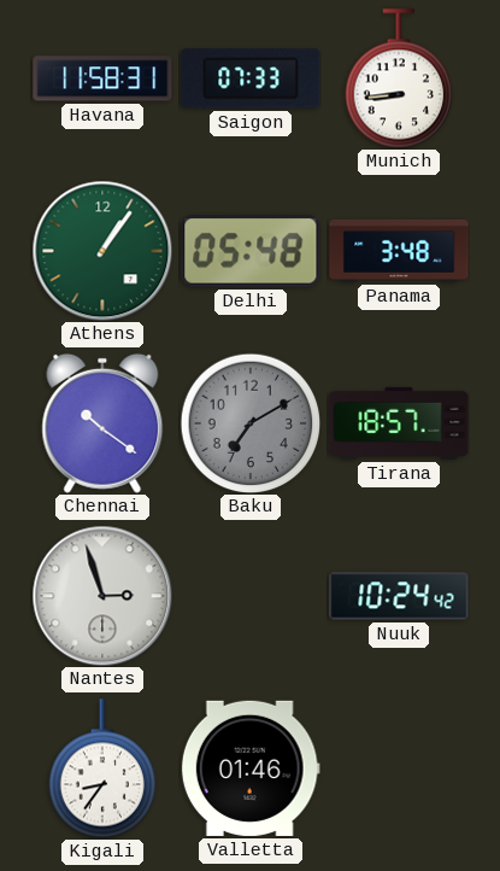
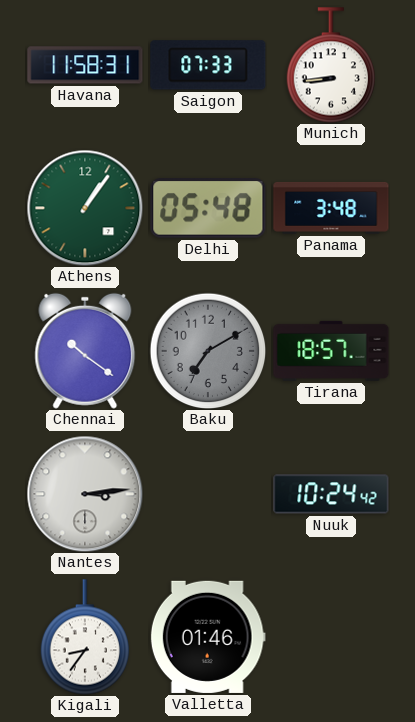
Nantes: 2:57 -> 3:14 (85, 494)
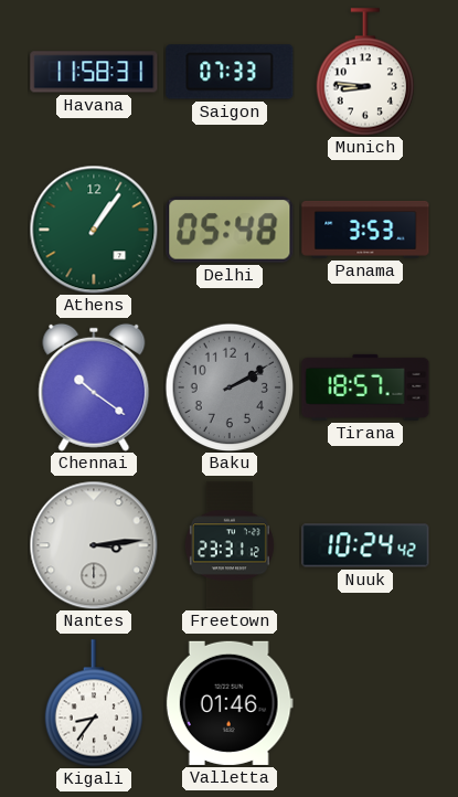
Munich: 8:44 -> 8:46 (365, 72)
Panama: 3:48 -> 3:53 (365, 230)
Baku: 7:10 -> 2:10 (230, 387)
Freetown: none -> 23:31 (230, 545)
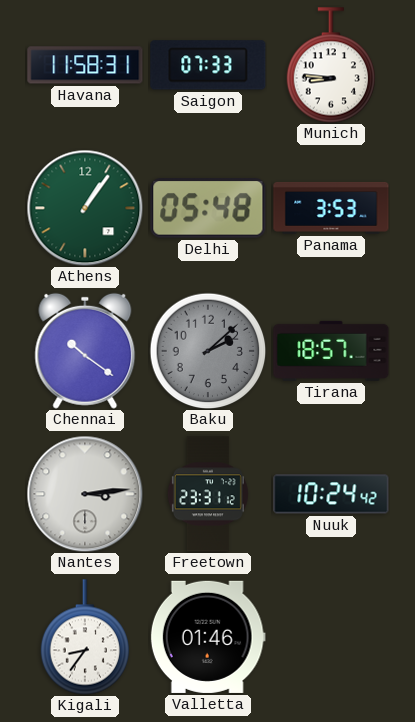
Baku: 2:10 -> 2:08 (208, 351)
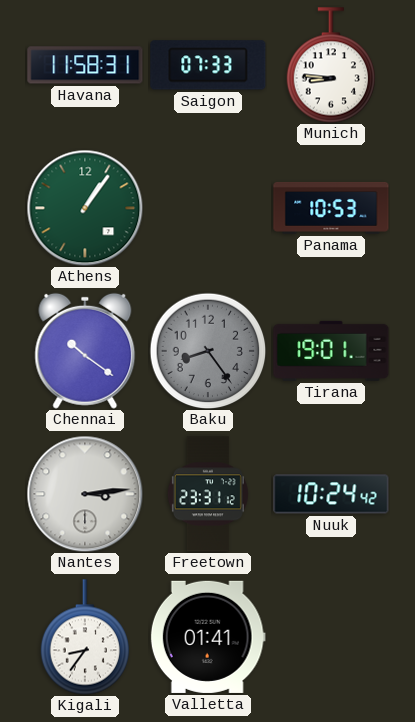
Delhi: 05:48 -> none (208, 208)
Panama: 3:53 -> 10:53 (331, 208)
Baku: 2:08 -> 8:24 (208, 351)
Tirana: 18:57 -> 19:01 (331, 351)
Valletta: 01:46 -> 01:41 (208, 637)
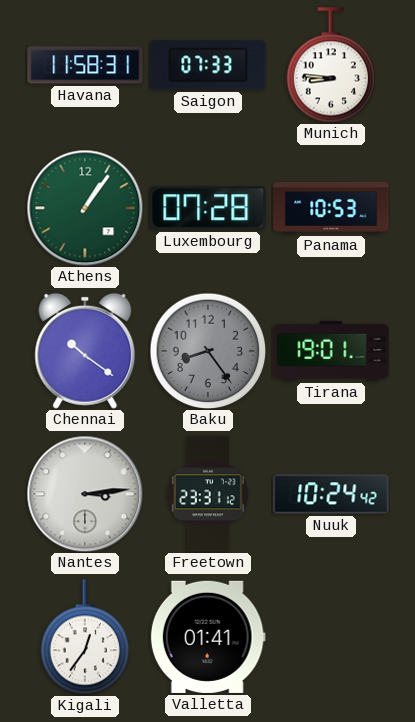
Luxembourg: none -> 07:28 (208, 208)
Kigali: 8:36 -> 12:36 (85, 637)
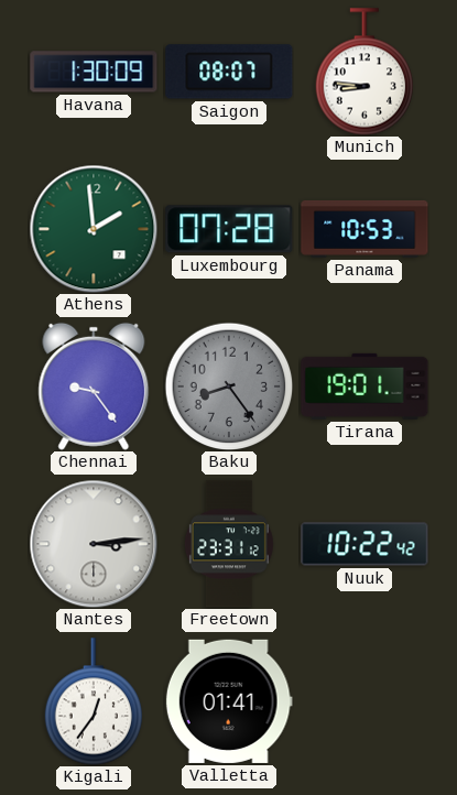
Havana: 11:58 -> 1:30 (94, 72)
Saigon: 07:33 -> 08:07 (229, 72)
Athens: 1:06 -> 1:59 (94, 229)
Chennai: 10:21 -> 9:24 (94, 386)
Nuuk: 10:24 -> 10:22 (364, 544)
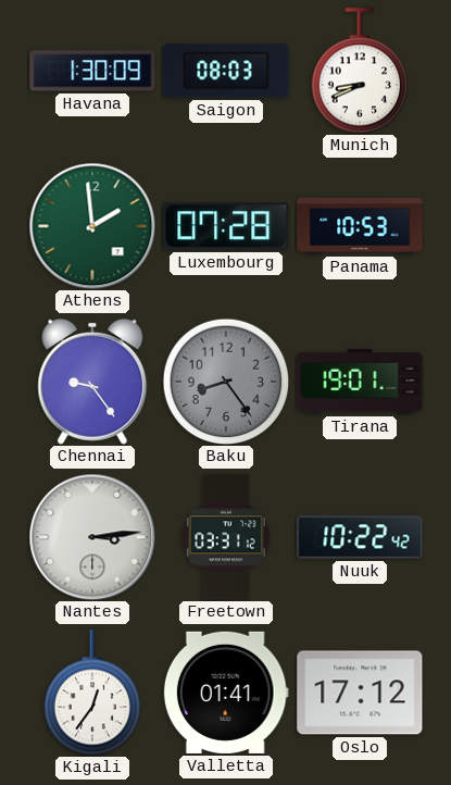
Saigon: 08:07 -> 08:03 (226, 71)
Munich: 8:46 -> 8:41 (360, 71)
Freetown: 23:31 -> 03:31 (226, 537)
Oslo: none -> 17:12 (360, 693)
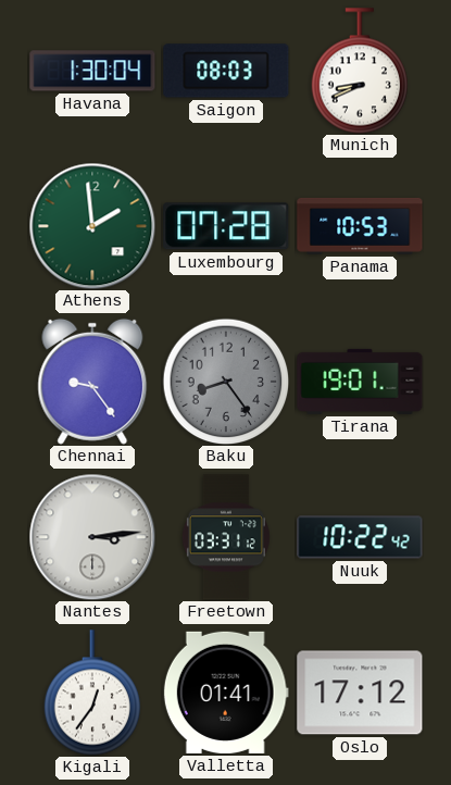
Havana: 1:30:09 -> 1:30:04 (92, 71)
